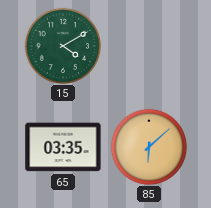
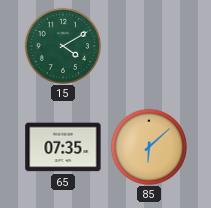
65: 03:35 -> 07:35 (63, 147)
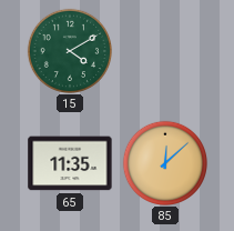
65: 07:35 -> 11:35 (70, 163)
85: 6:08 -> 12:08 (164, 162)
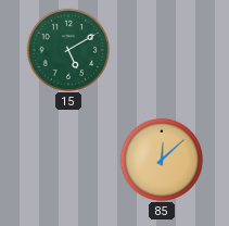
15: 4:10 -> 5:10 (67, 49)
65: 11:35 -> none (70, 163)
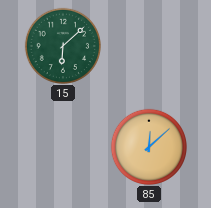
15: 5:10 -> 6:08 (62, 45)
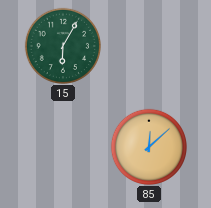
15: 6:08 -> 6:05 (62, 45)
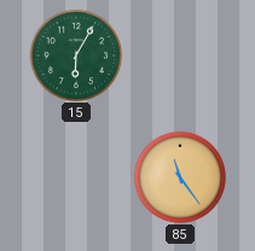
85: 12:08 -> 11:24 (179, 176)
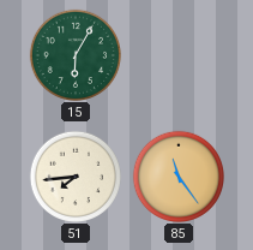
51: none -> 7:44 (74, 175)
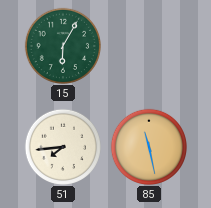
85: 11:24 -> 11:28 (148, 146)
